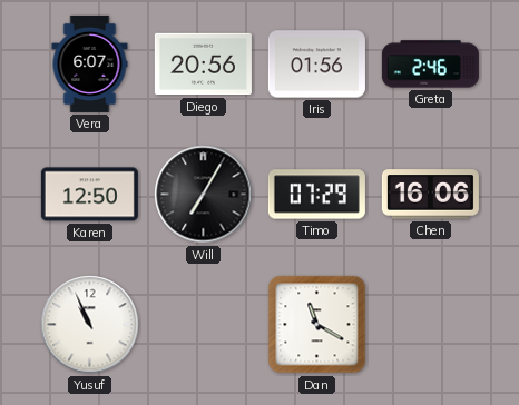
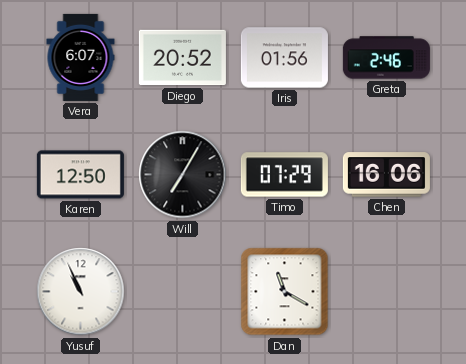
Diego: 20:56 -> 20:52 (182, 58)
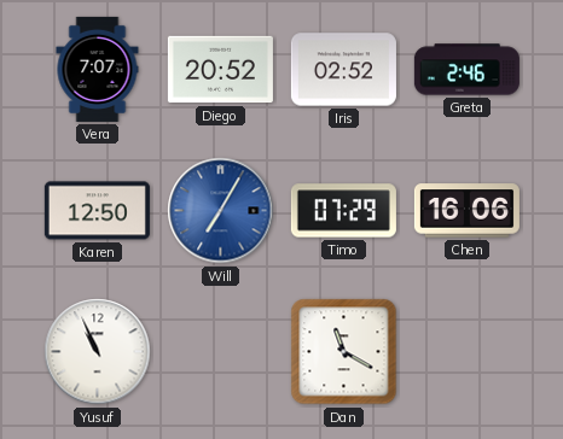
Vera: 6:07 -> 7:07 (98, 69)
Iris: 01:56 -> 02:52 (343, 70)
Will dial: black -> blue (221, 211)
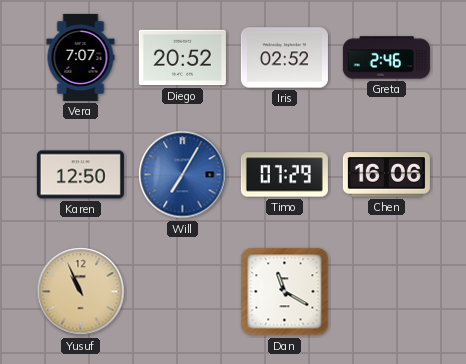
Yusuf dial: white -> champagne (81, 292)
